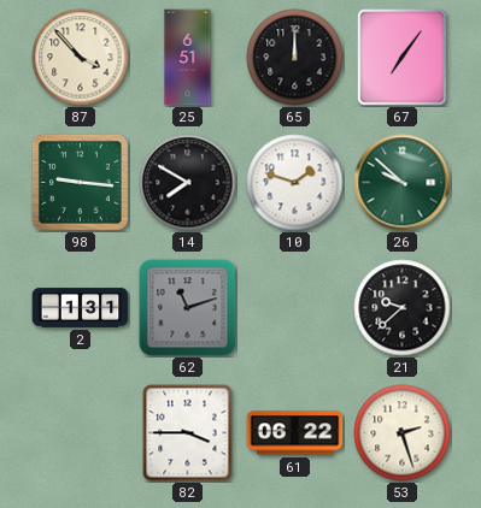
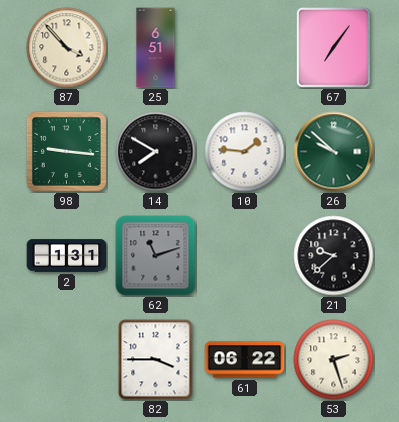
65: 12:00 -> none (295, 58)
10: 1:48 -> 1:46 (245, 152)
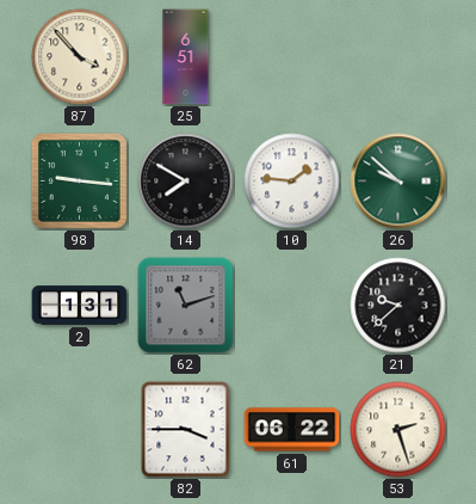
67: 7:06 -> none (334, 48)
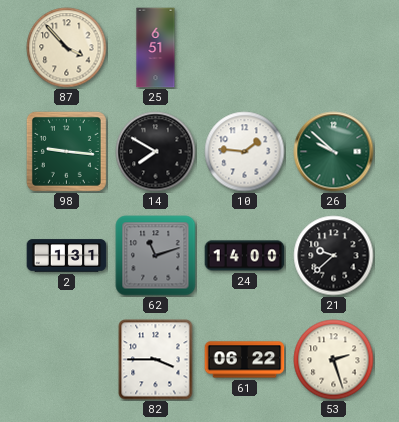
24: none -> 14:00 (245, 256)
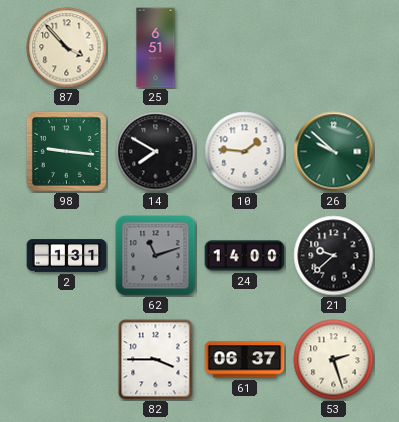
61: 06:22 -> 06:37 (245, 360)
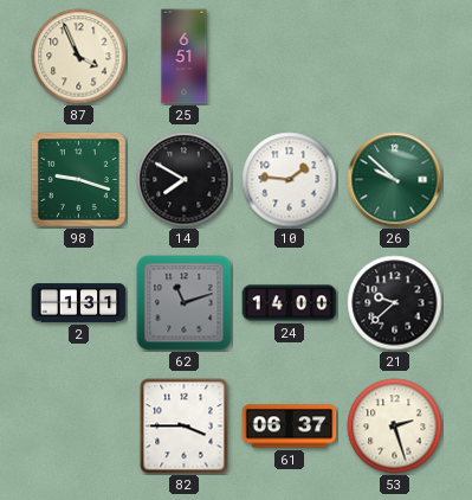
87: 3:53 -> 3:56 (79, 57)
98: 9:16 -> 9:18 (78, 179)
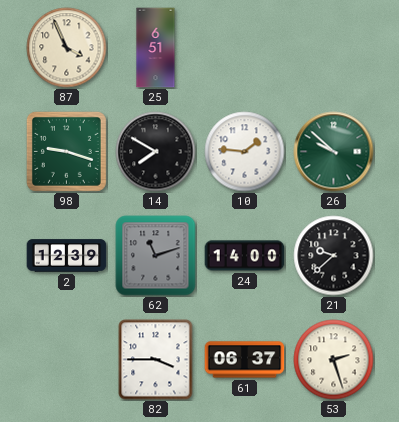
2: 1:31 -> 12:39 (67, 256)
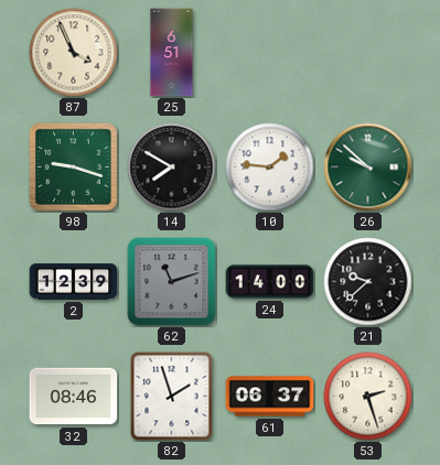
32: none -> 08:46 (74, 397)
82: 3:45 -> 1:57 (172, 397)
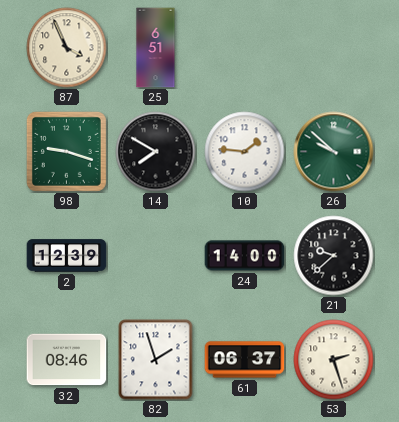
62: 11:12 -> none (172, 282)
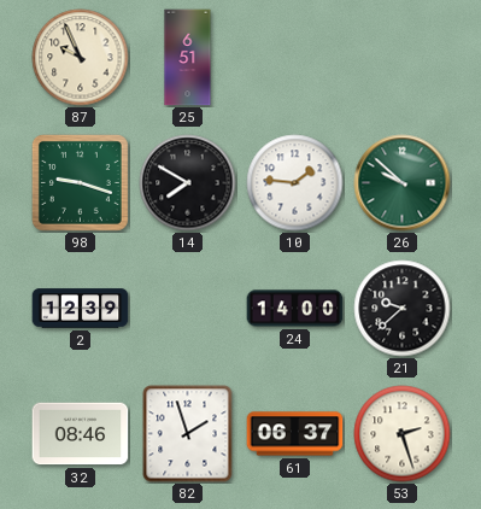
87: 3:56 -> 9:56 (81, 58)
